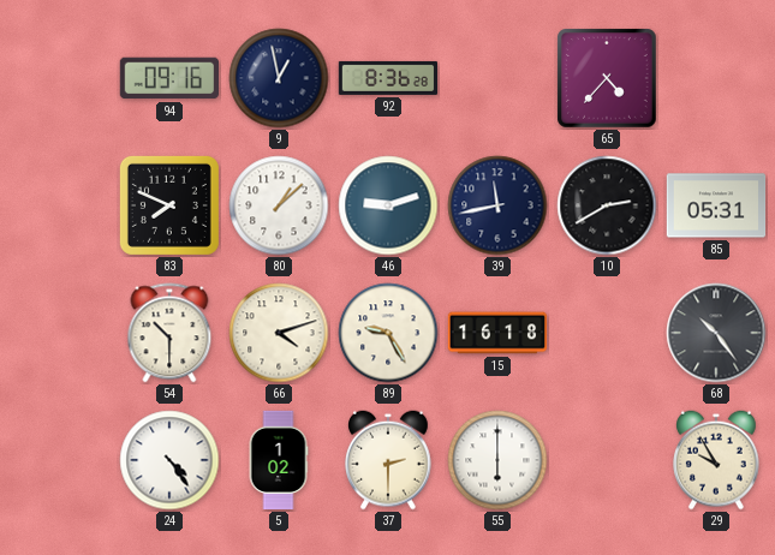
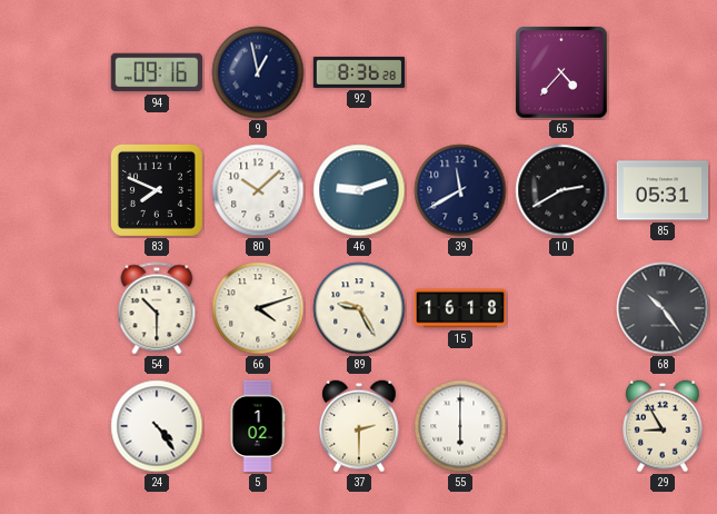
80: 1:08 -> 10:08 (258, 190)
39: 11:43 -> 11:40 (460, 190)
29: 9:55 -> 8:55 (664, 426)
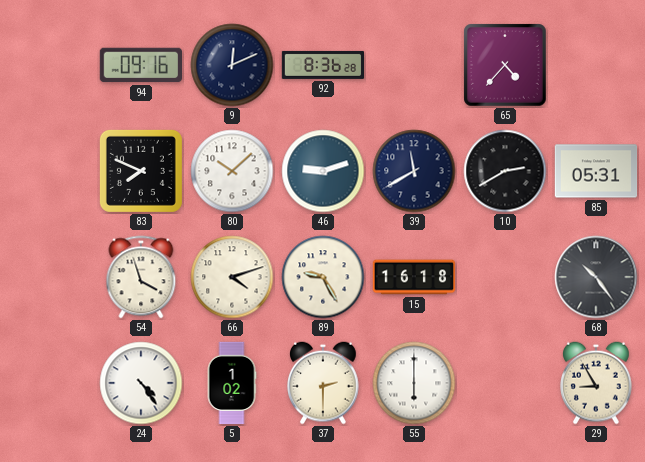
9: 12:58 -> 12:11 (232, 65)
54: 10:30 -> 3:57 (141, 277)
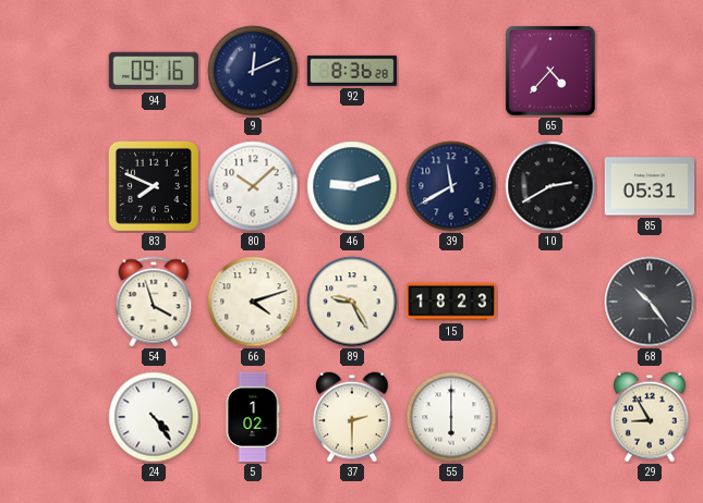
15: 16:18 -> 18:23 (451, 302)
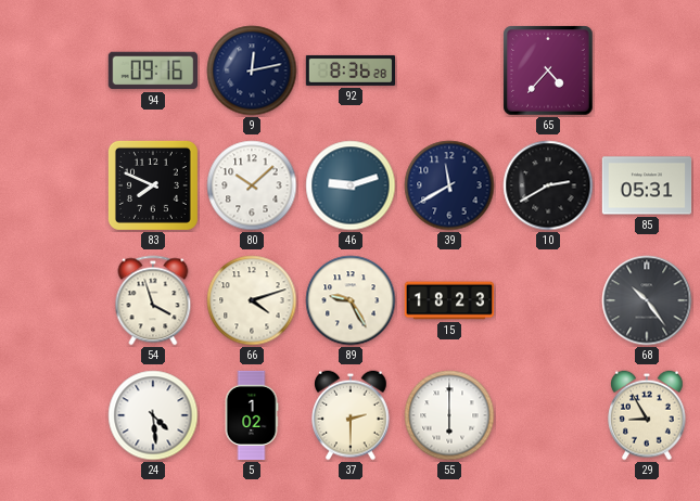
9: 12:11 -> 12:13 (252, 70)
24: 4:24 -> 4:29 (153, 415)
